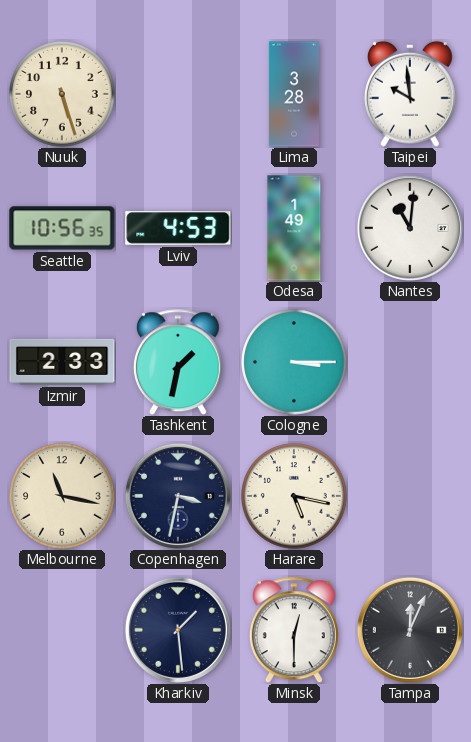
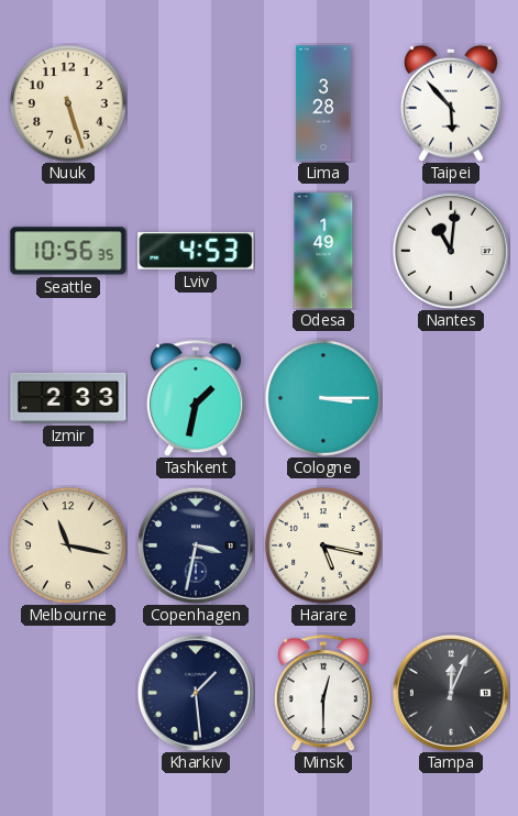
Taipei: 9:59 -> 5:53 (451, 103)
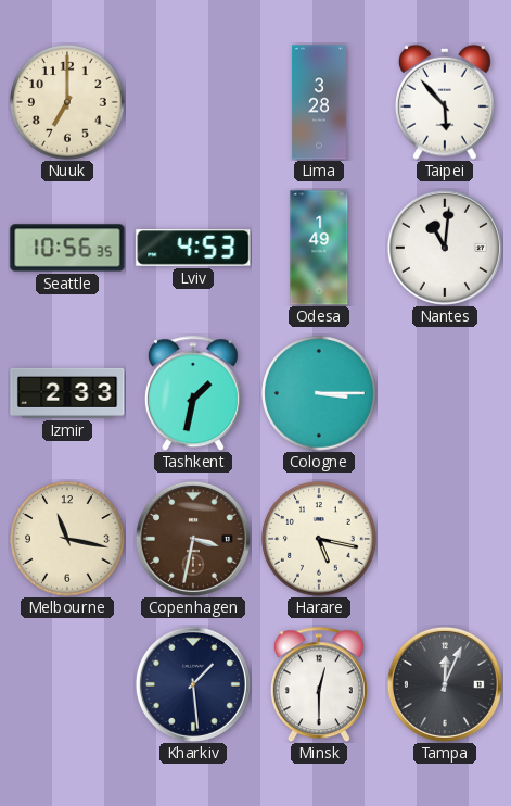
Nuuk: 5:27 -> 7:00 (67, 102)
Copenhagen dial: navy -> brown (193, 539)
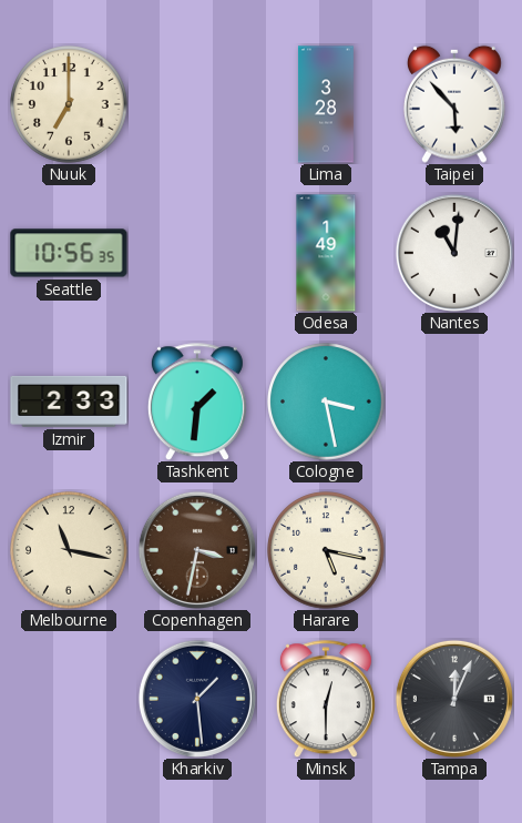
Lviv: 4:53 -> none (193, 248)
Tashkent: 1:32 -> 1:31 (197, 402)
Cologne: 3:15 -> 3:28 (326, 402)
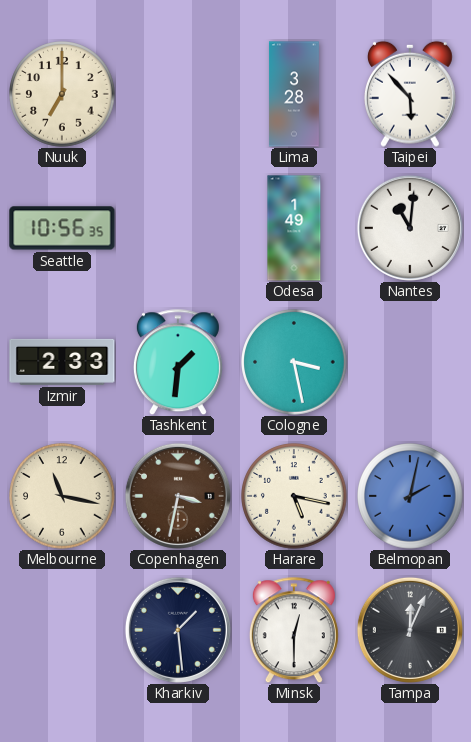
Belmopan: none -> 2:02 (410, 496)
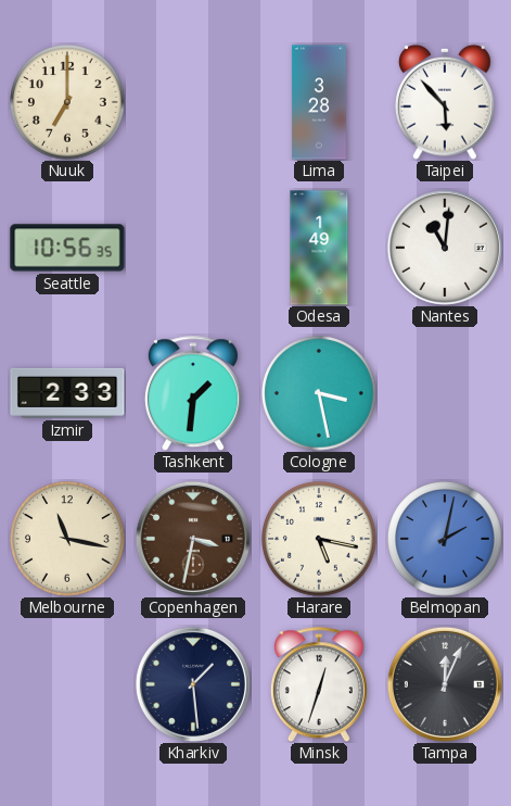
Minsk: 12:30 -> 12:33 (319, 684)
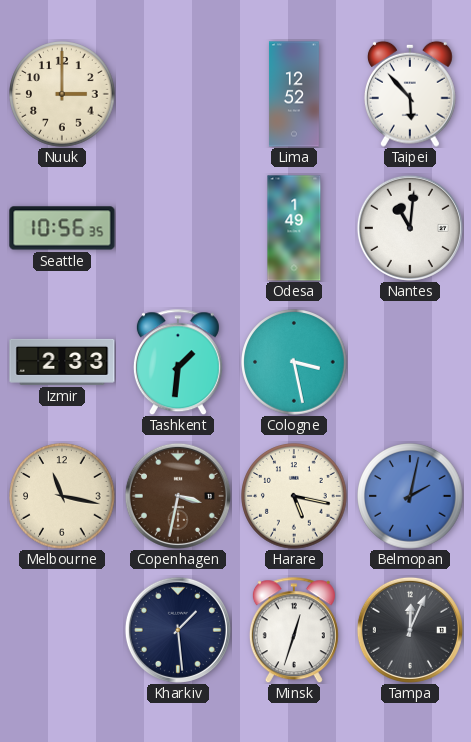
Nuuk: 7:00 -> 3:00 (62, 94)
Lima: 3:28 -> 12:52 (294, 94)
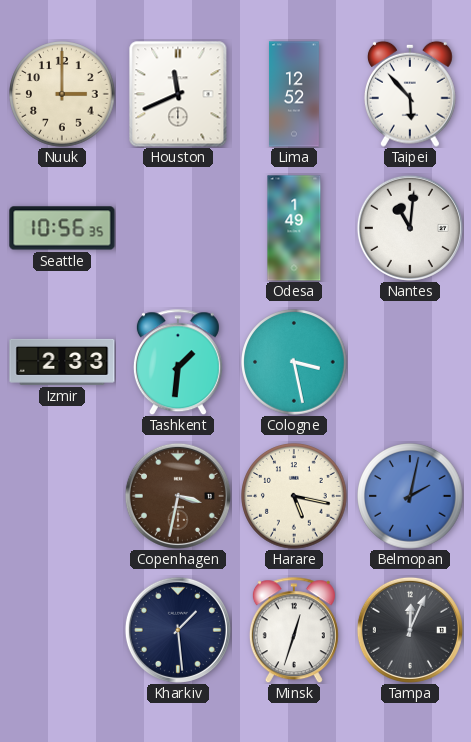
Houston: none -> 11:41 (178, 94)
Melbourne: 11:17 -> none (62, 496)
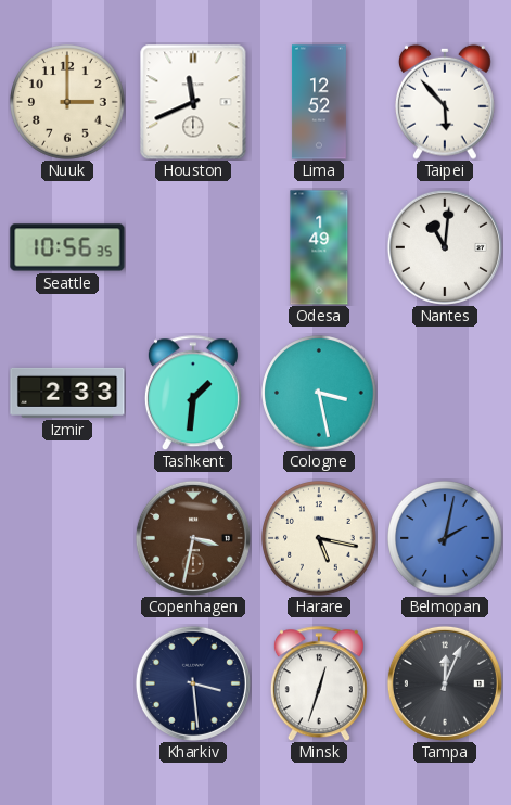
Kharkiv: 1:29 -> 3:29 (193, 683)
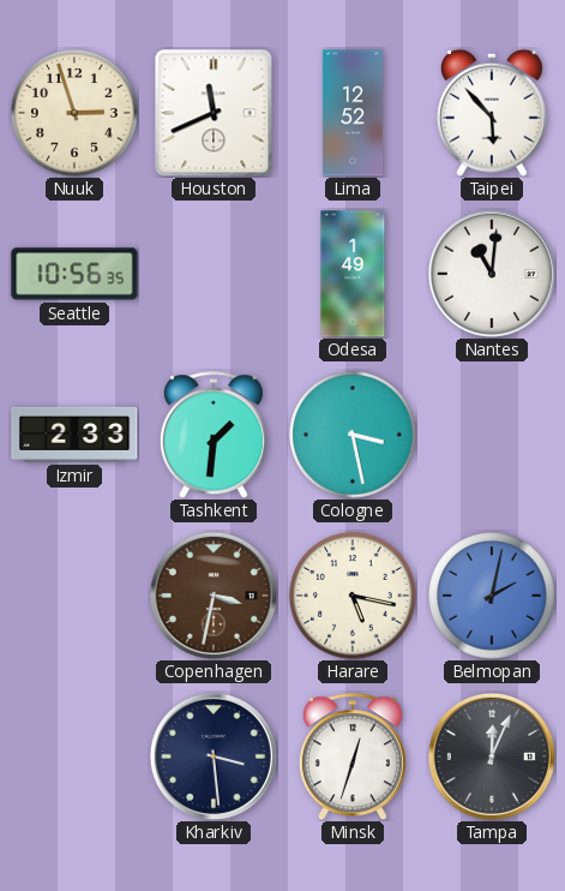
Nuuk: 3:00 -> 2:57 (74, 113)
